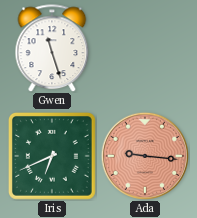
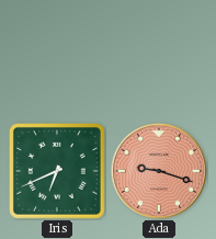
Gwen: 11:27 -> none (52, 48)
Ada: 9:16 -> 9:18 (158, 170)
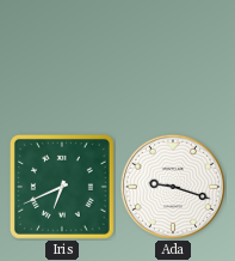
Ada dial: salmon -> white (172, 186)
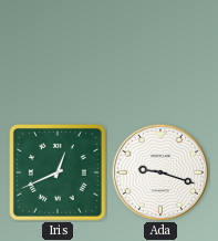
Iris: 6:41 -> 12:41 (58, 172)
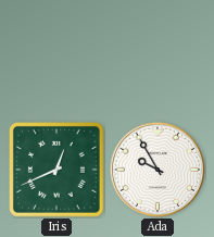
Ada: 9:18 -> 9:55 (156, 169)
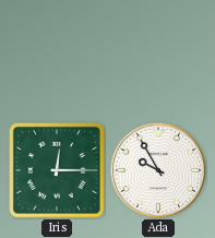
Iris: 12:41 -> 12:15 (57, 170)
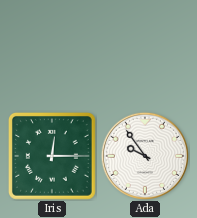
Ada: 9:55 -> 9:54 (144, 155)
